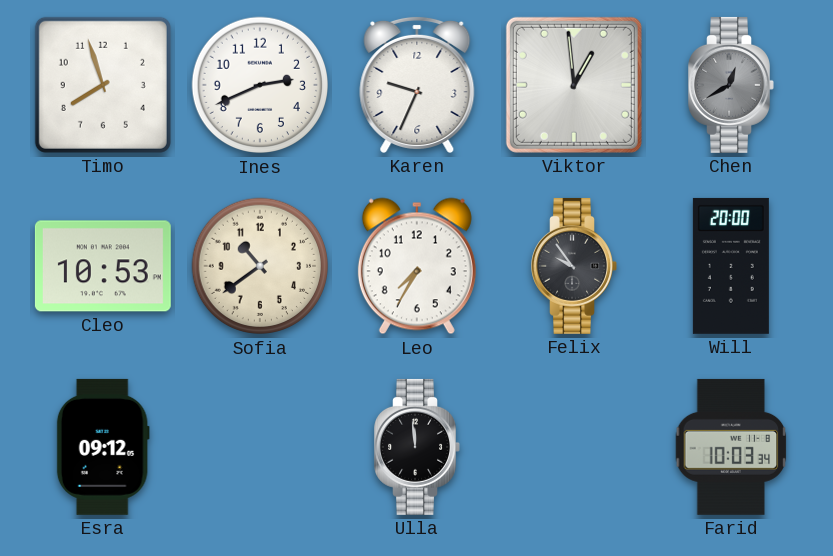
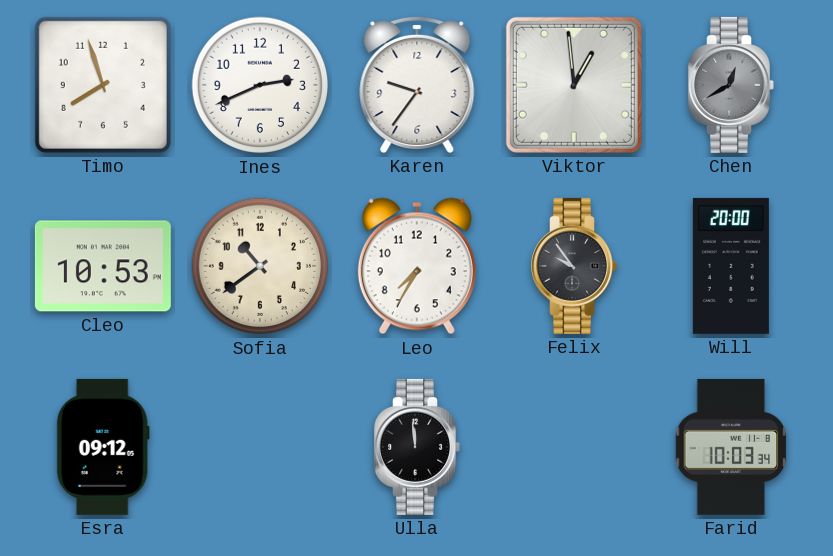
Karen: 9:34 -> 9:36 (417, 84)
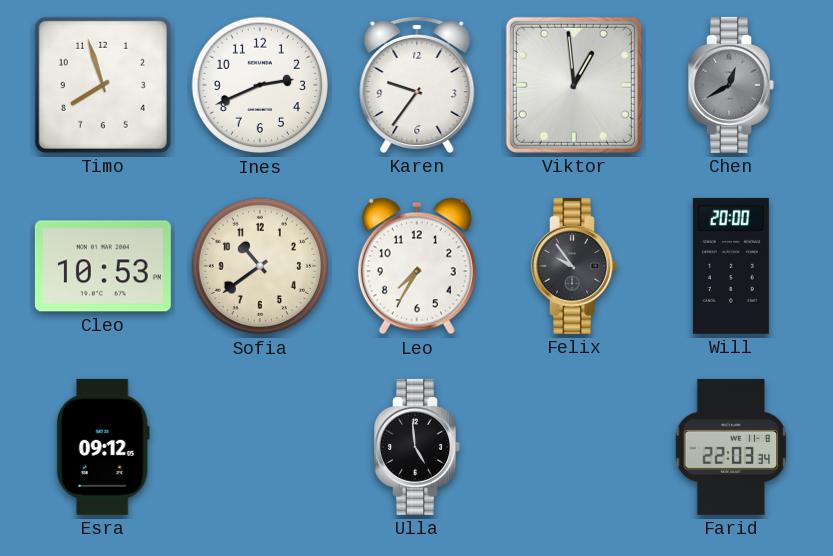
Ulla: 11:59 -> 4:59 (417, 447)
Farid: 10:03 -> 22:03 (731, 447)
